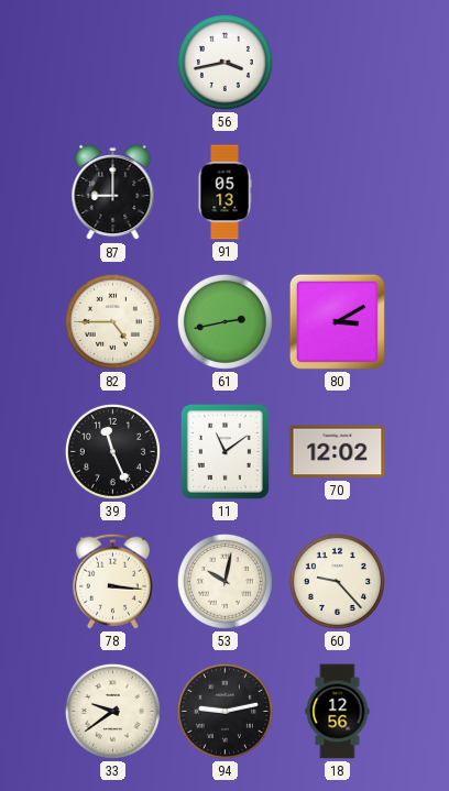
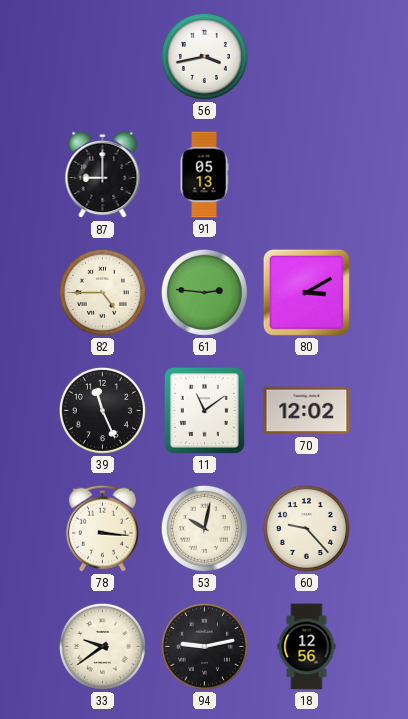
61: 2:43 -> 2:46 (204, 292)
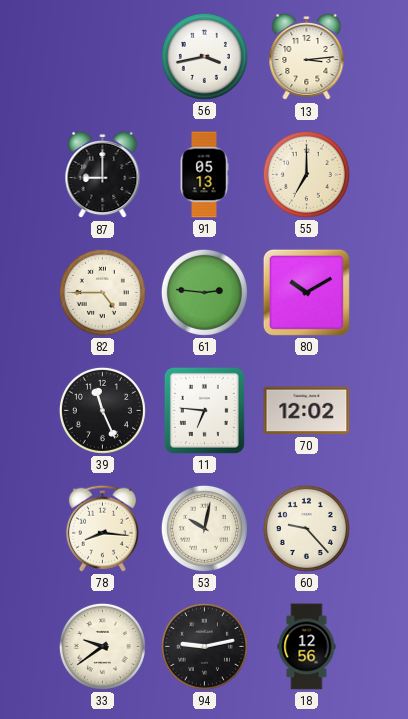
13: none -> 3:14 (307, 57)
55: none -> 7:00 (306, 174)
80: 3:10 -> 10:10 (306, 292)
11: 11:09 -> 6:46 (204, 410)
78: 3:16 -> 8:16 (102, 528)
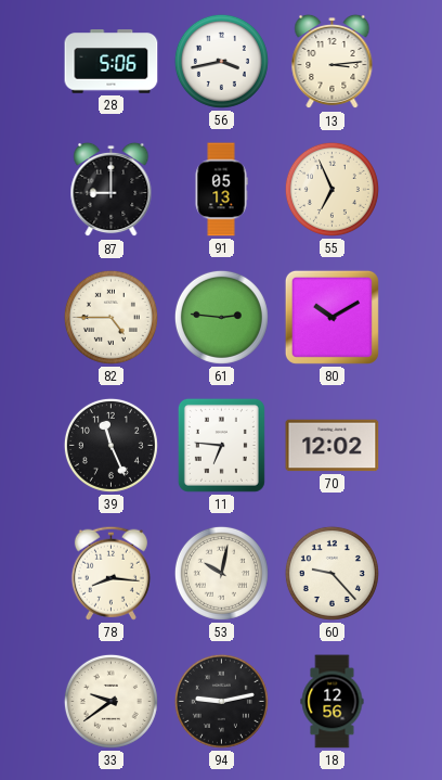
28: none -> 5:06 (112, 62)
55: 7:00 -> 6:56 (331, 189)
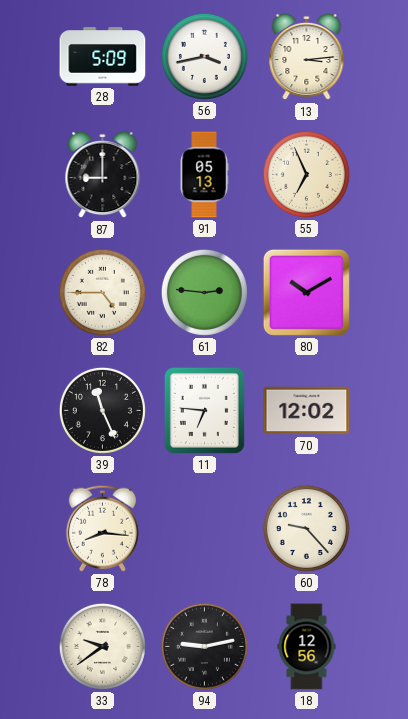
28: 5:06 -> 5:09 (103, 57)
53: 10:02 -> none (221, 573)
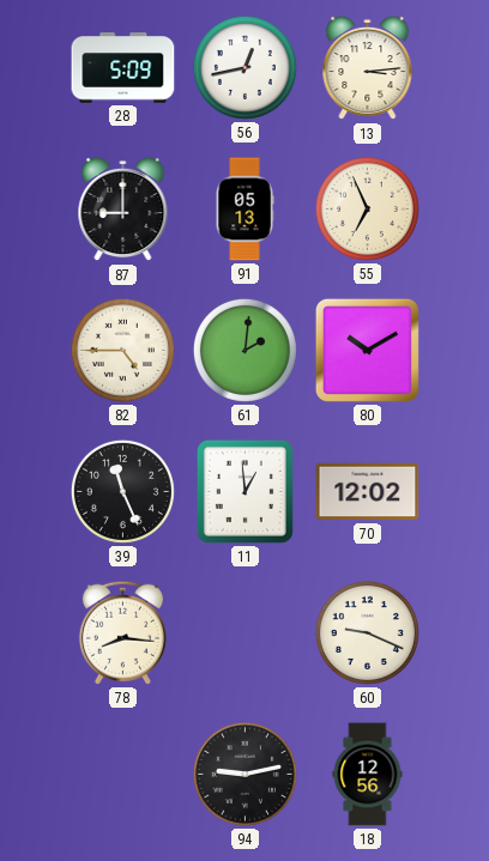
56: 3:43 -> 12:43 (244, 67)
61: 2:46 -> 2:01 (244, 350)
11: 6:46 -> 12:59 (244, 491)
60: 9:23 -> 9:19 (367, 632)
33: 9:39 -> none (102, 646)
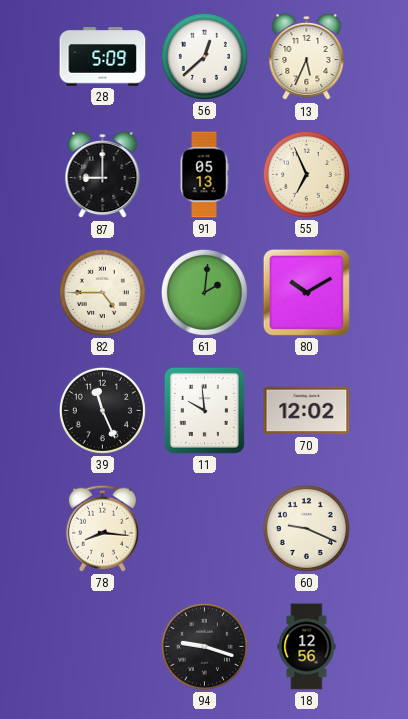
56: 12:43 -> 12:38 (204, 56)
13: 3:14 -> 5:34 (307, 57)
11: 12:59 -> 9:59 (204, 410)
94: 9:13 -> 9:18 (204, 646)
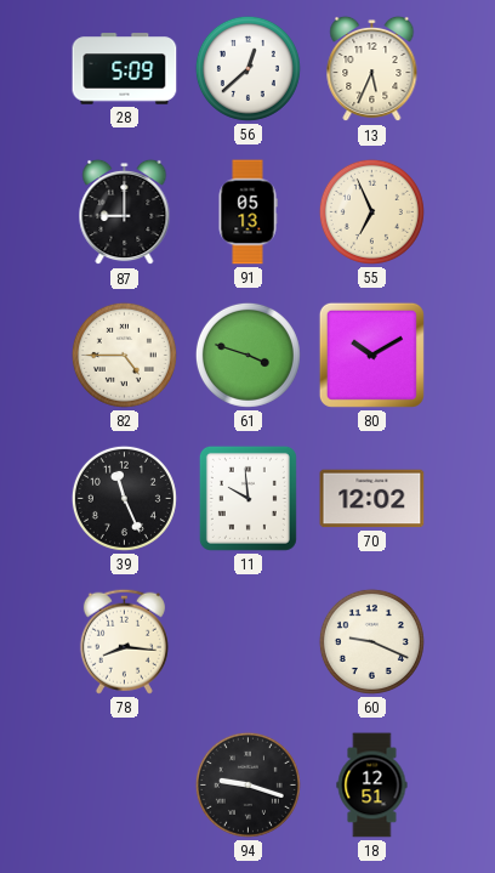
61: 2:01 -> 3:48 (247, 355)
18: 12:56 -> 12:51 (372, 786)
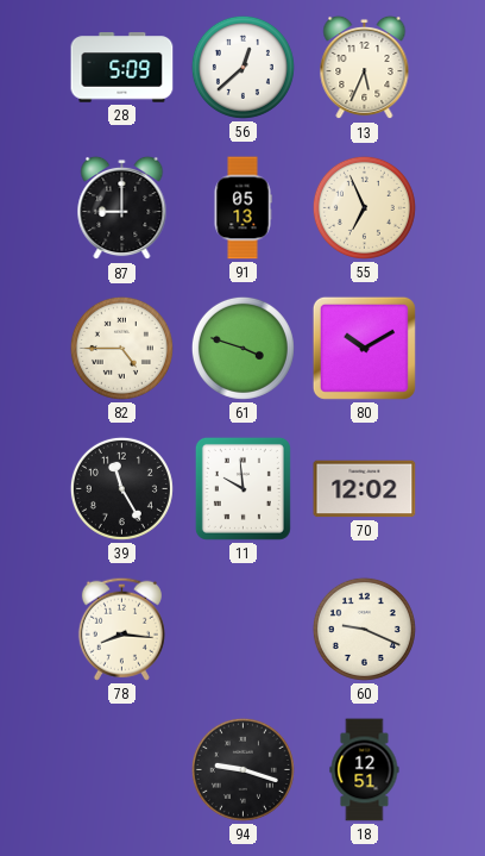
39: 11:26 -> 11:25 (121, 488)
